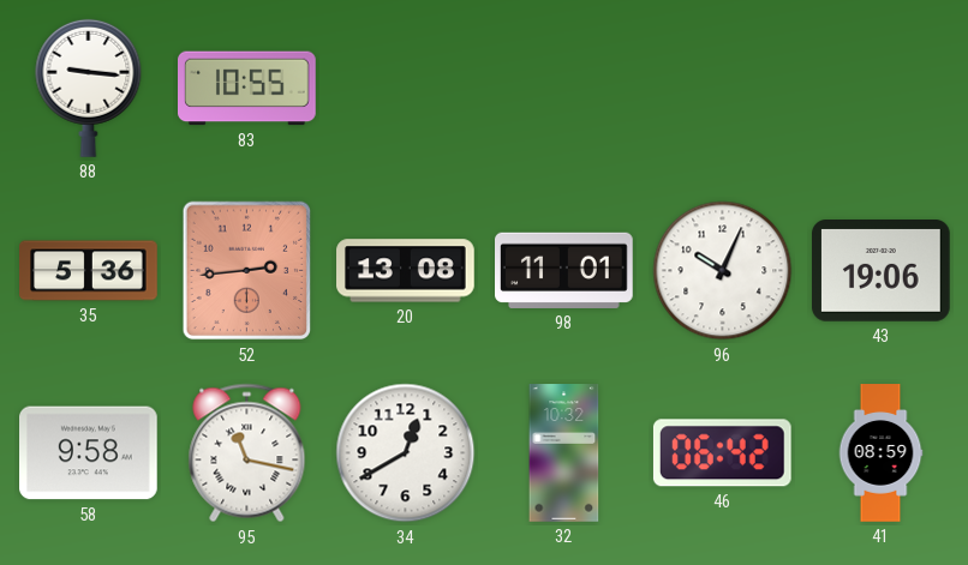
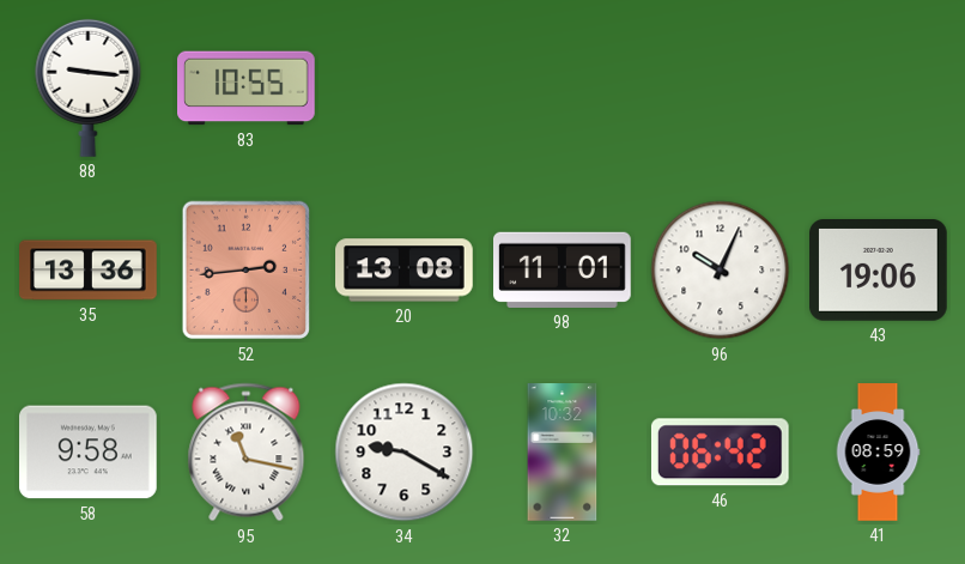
35: 5:36 -> 13:36 (89, 271)
34: 12:40 -> 9:20 (405, 453)
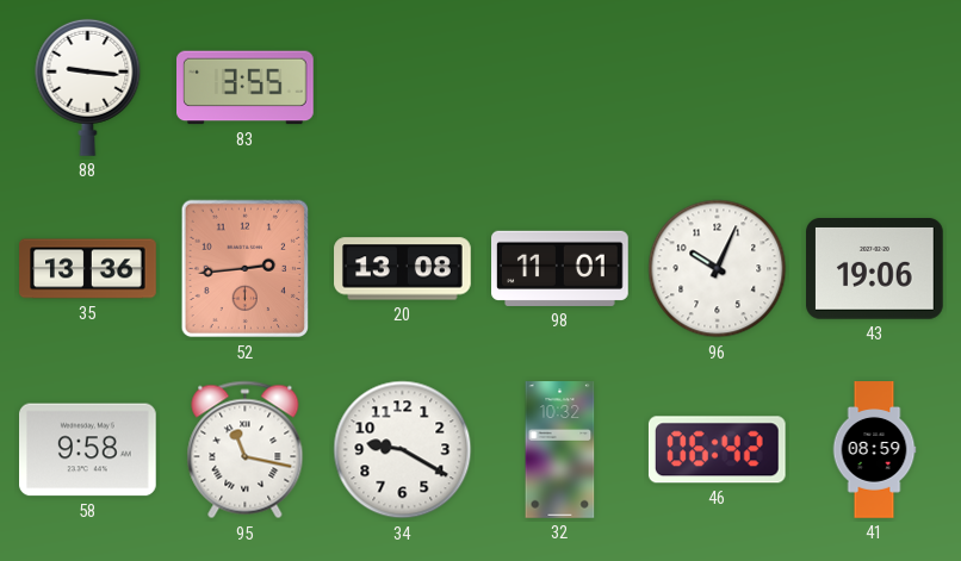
83: 10:55 -> 3:55 (246, 88)
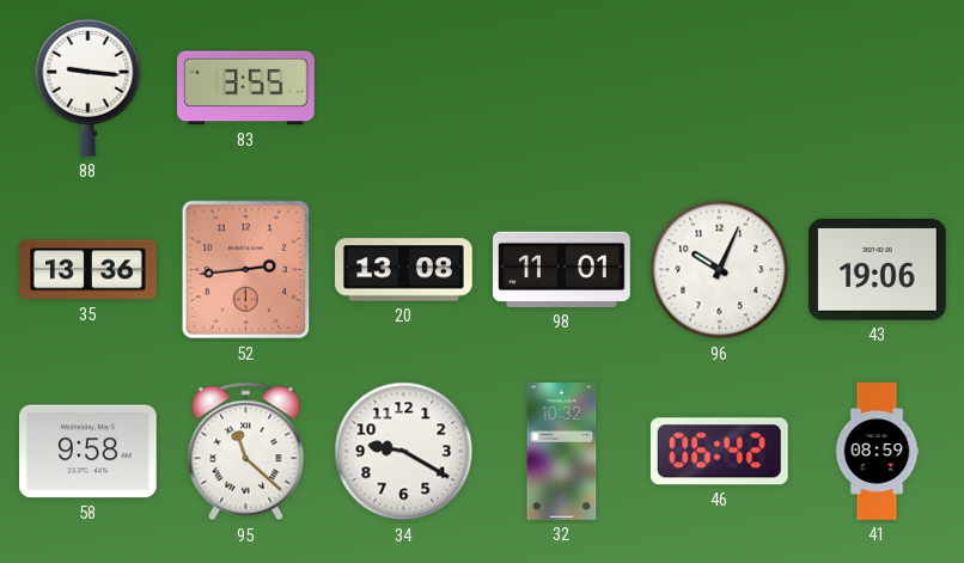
95: 11:17 -> 11:22 (246, 452)
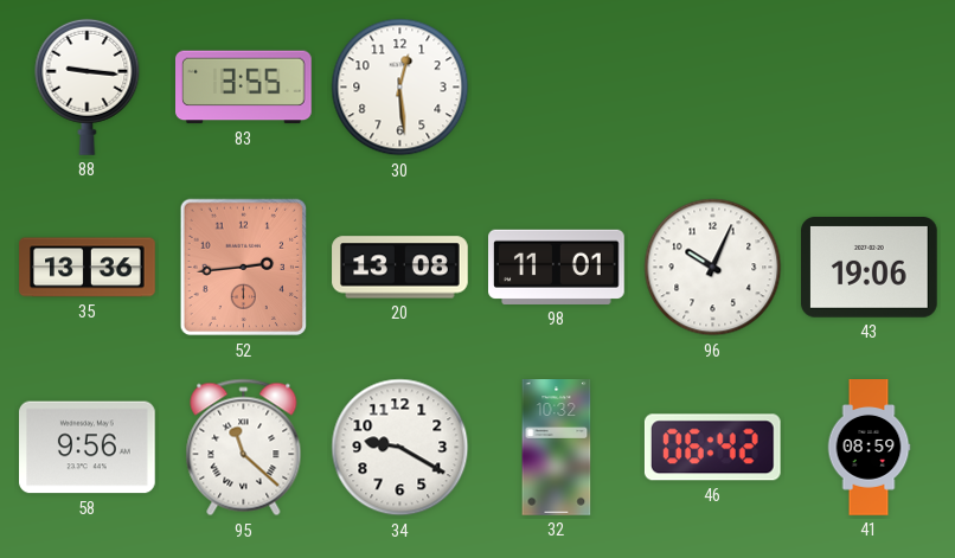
30: none -> 12:29 (400, 88)
58: 9:58 -> 9:56 (88, 448)
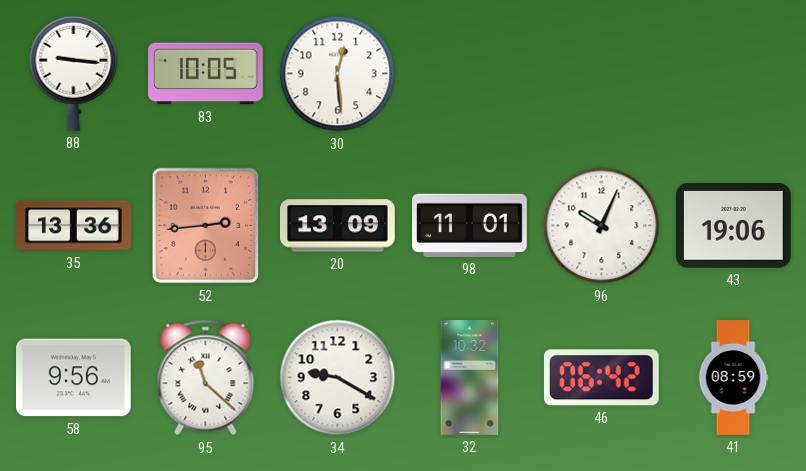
83: 3:55 -> 10:05 (206, 74)
20: 13:08 -> 13:09 (338, 226)
